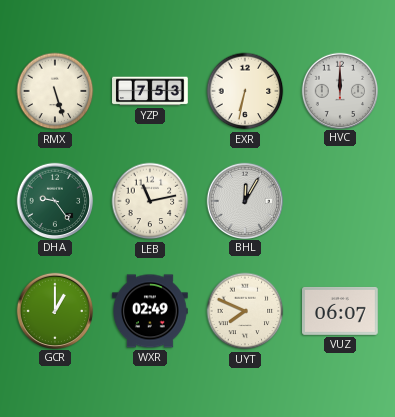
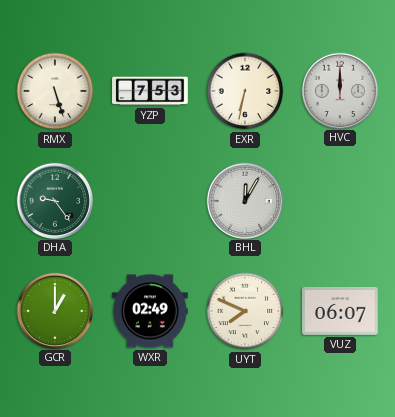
LEB: 11:13 -> none (150, 201)
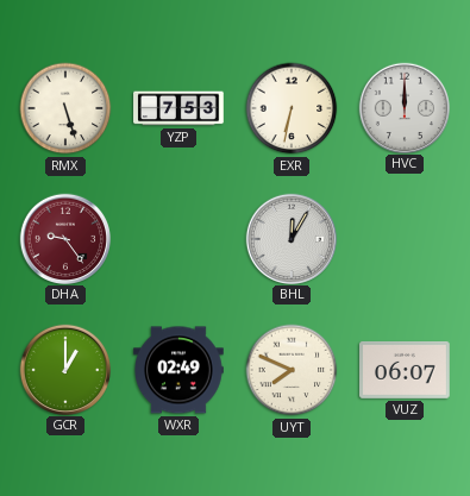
DHA dial: green -> burgundy (65, 238)
